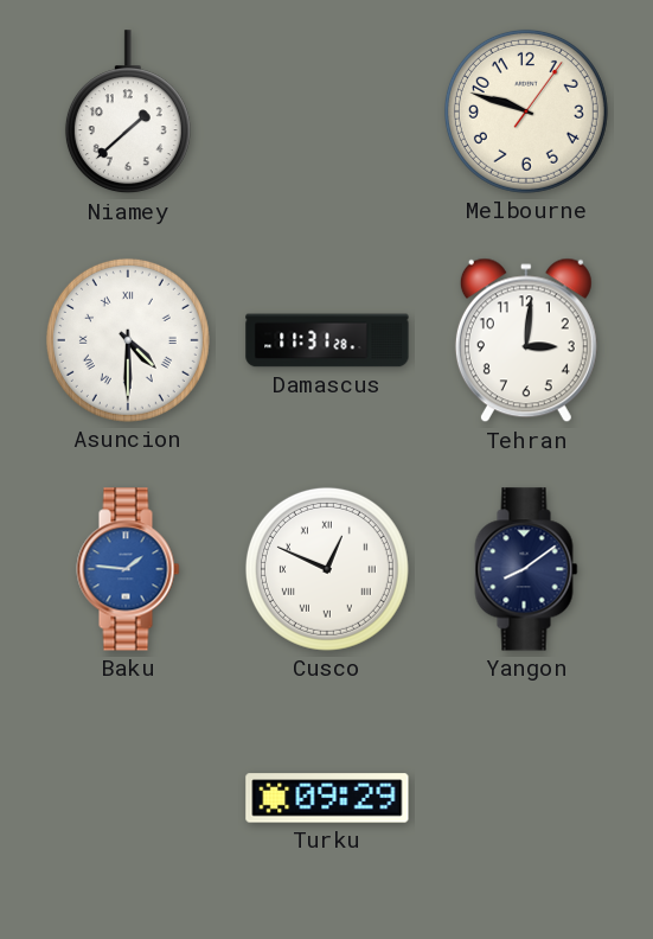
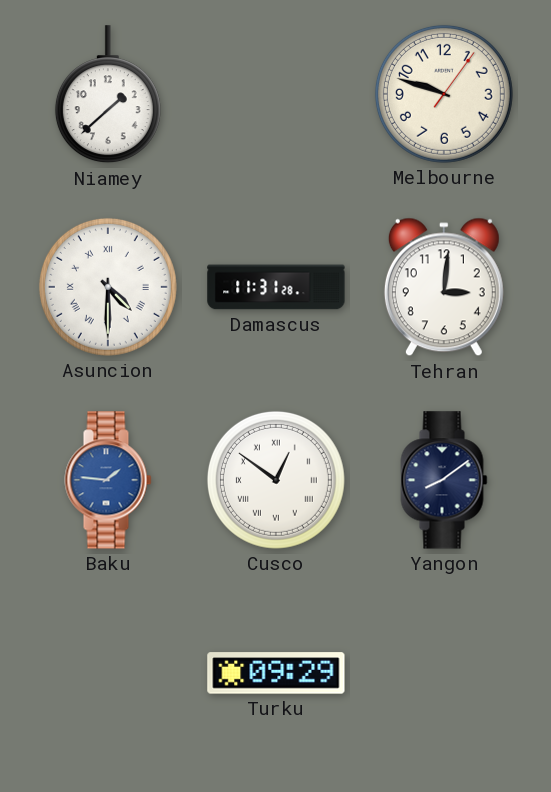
Cusco: 12:49 -> 12:51 (276, 480)
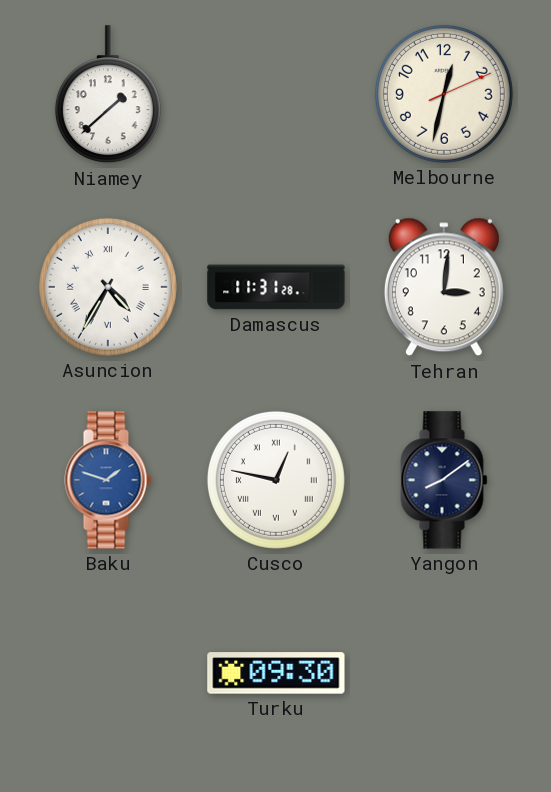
Melbourne: 9:48 -> 12:32 (444, 94)
Asuncion: 4:30 -> 4:35 (108, 287)
Baku: 1:46 -> 1:48 (108, 480)
Cusco: 12:51 -> 12:47 (276, 480)
Turku: 09:29 -> 09:30 (276, 673)
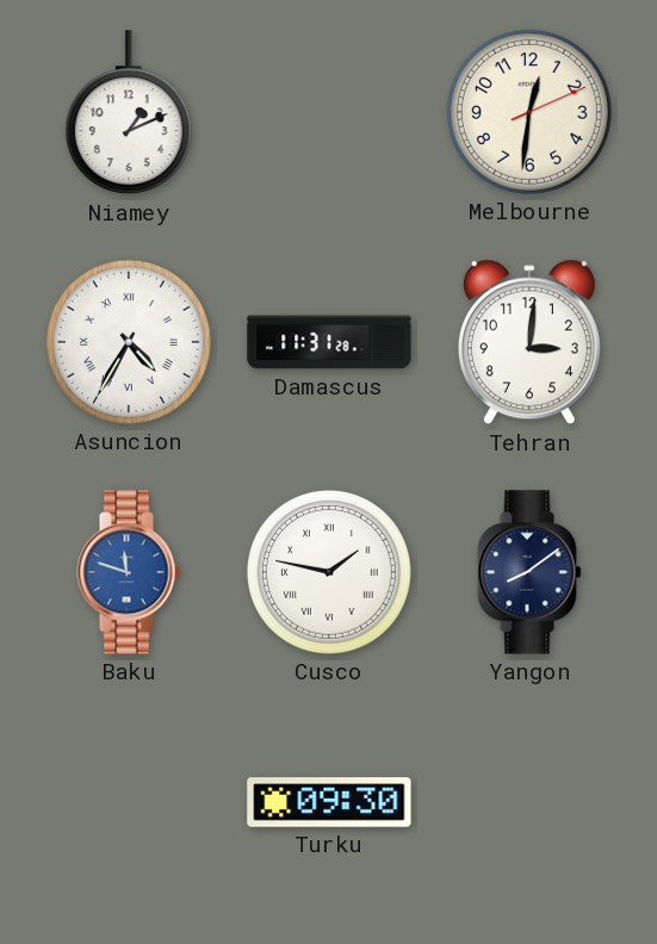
Niamey: 1:38 -> 1:11 (129, 113)
Melbourne: 12:32 -> 12:31 (529, 112)
Baku: 1:48 -> 11:48 (129, 572)
Cusco: 12:47 -> 1:47 (329, 572)
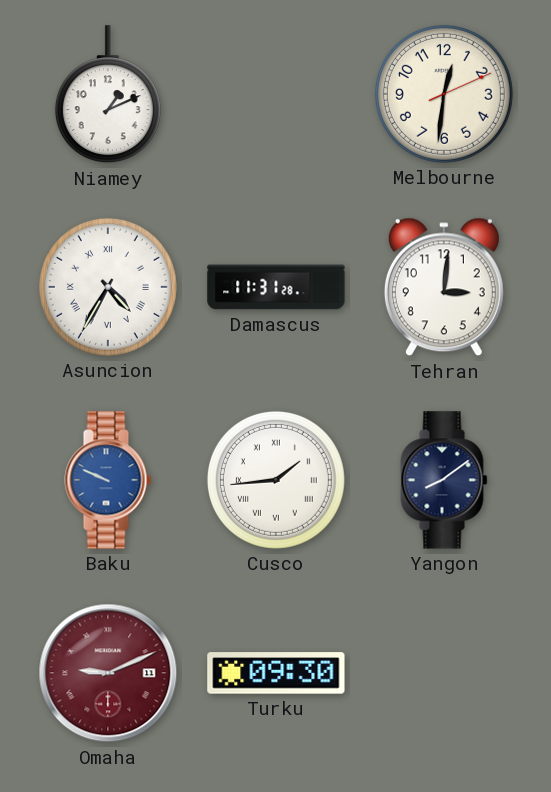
Baku: 11:48 -> 9:49 (108, 480)
Cusco: 1:47 -> 1:44 (276, 480)
Omaha: none -> 9:11 (108, 673)
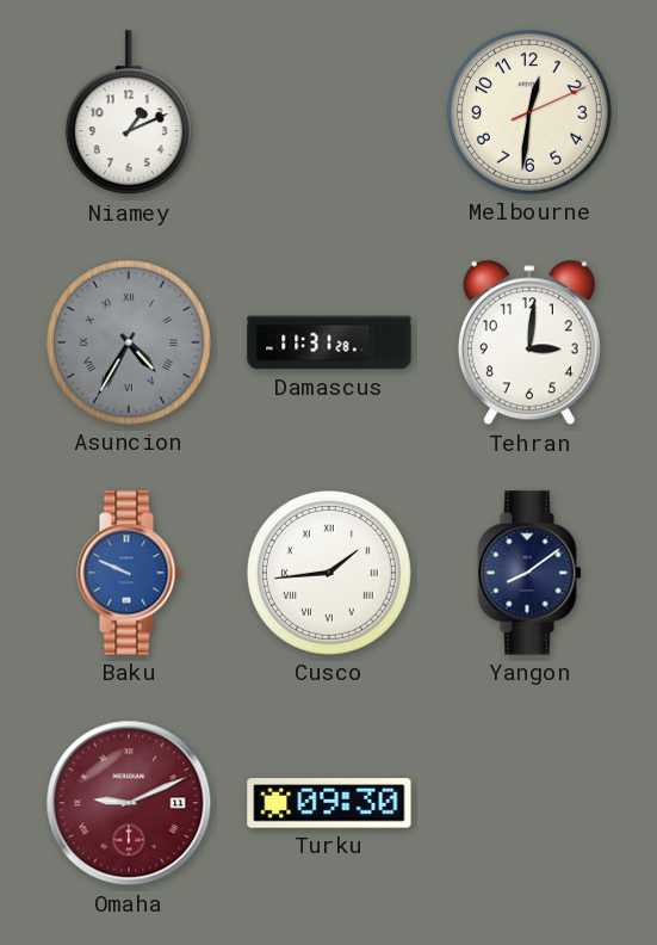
Asuncion dial: white -> grey (129, 342)
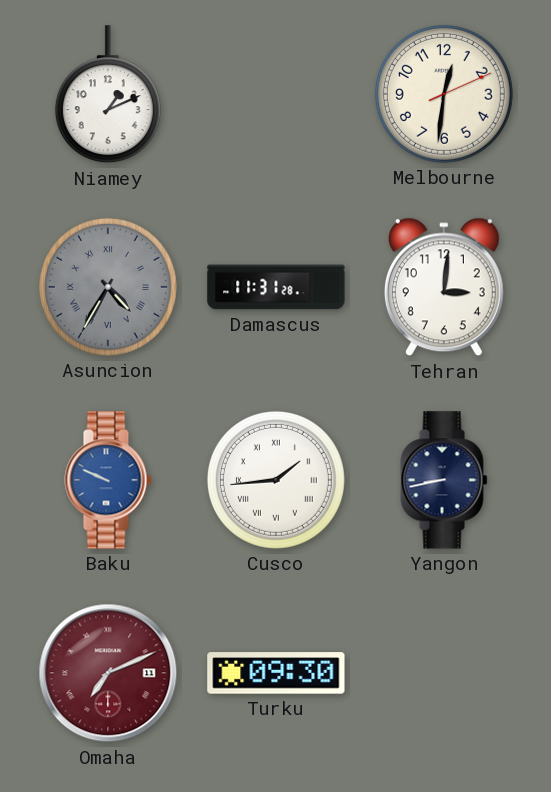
Yangon: 8:09 -> 8:43 (444, 480)
Omaha: 9:11 -> 7:11 (108, 673)
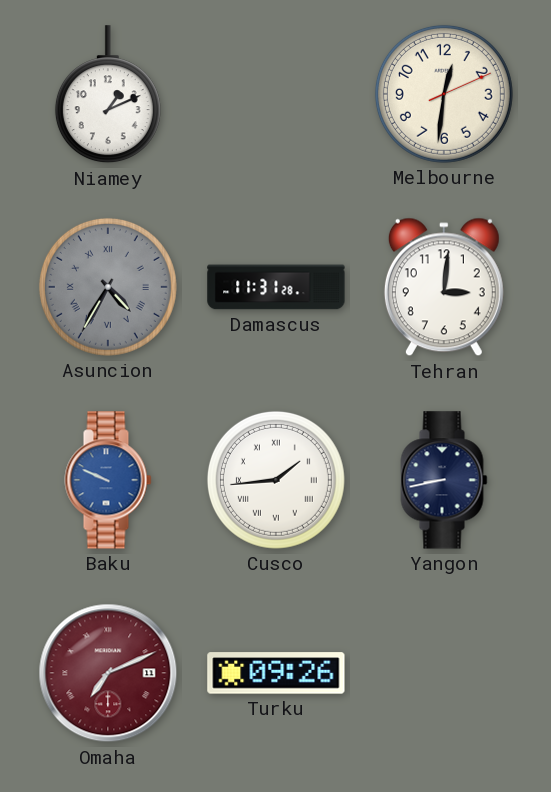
Turku: 09:30 -> 09:26 (276, 673)
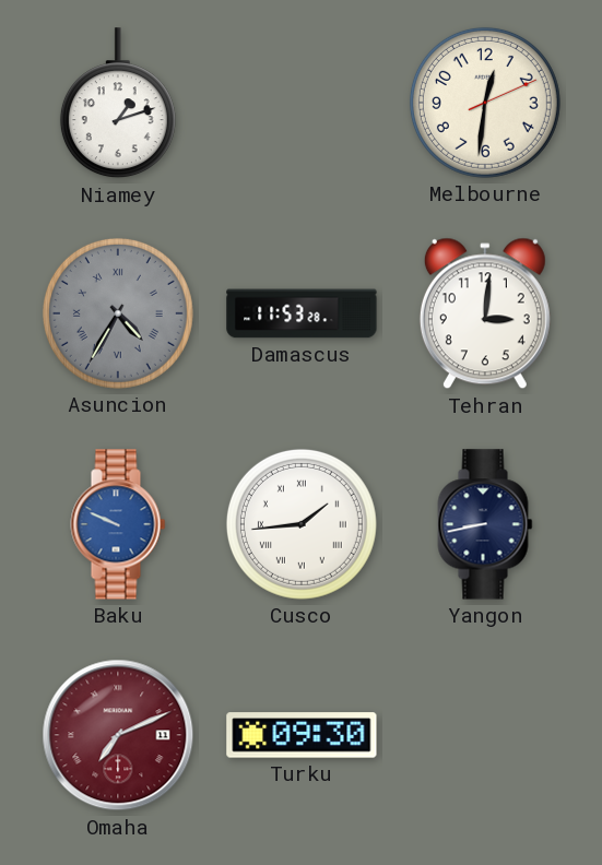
Niamey: 1:11 -> 1:12 (118, 104)
Damascus: 11:31 -> 11:53 (302, 313)
Turku: 09:26 -> 09:30 (302, 735)
